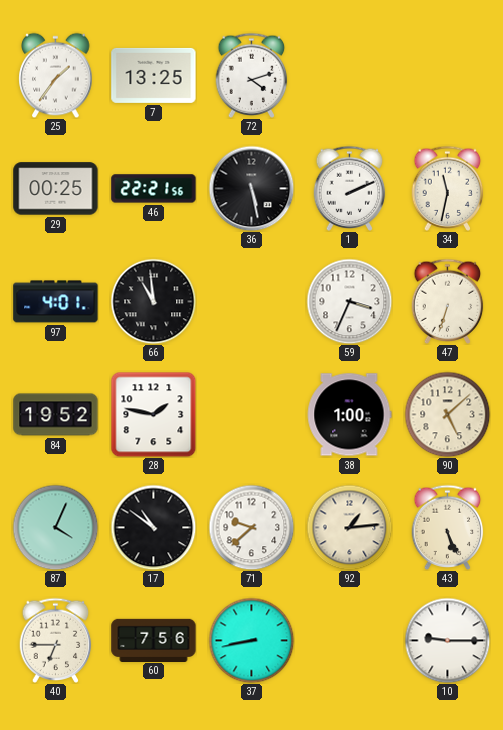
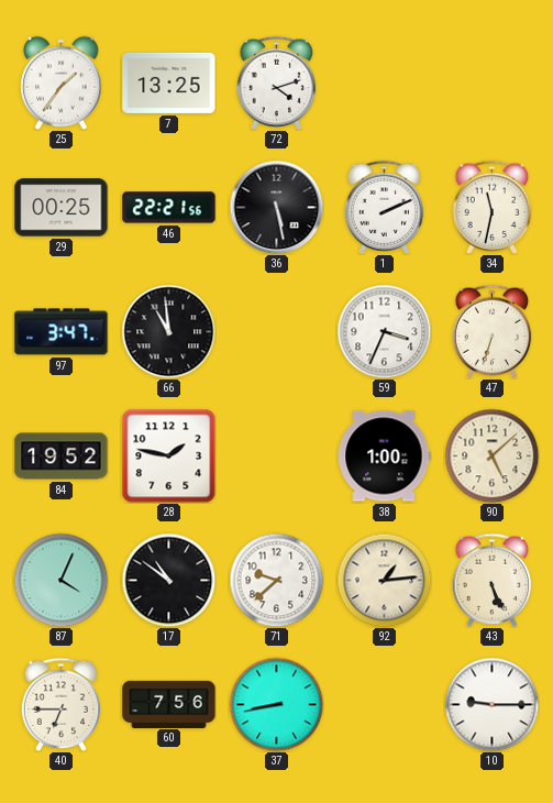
97: 4:01 -> 3:47 (62, 332)
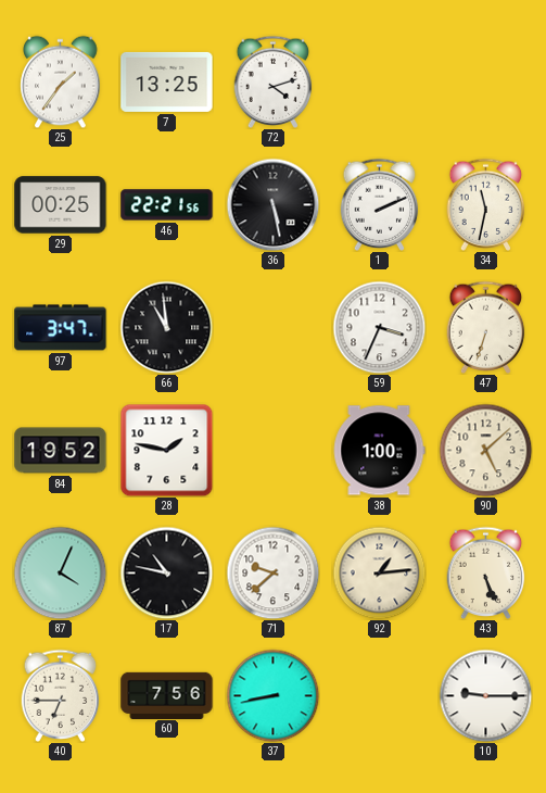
17: 10:51 -> 10:47 (166, 572)
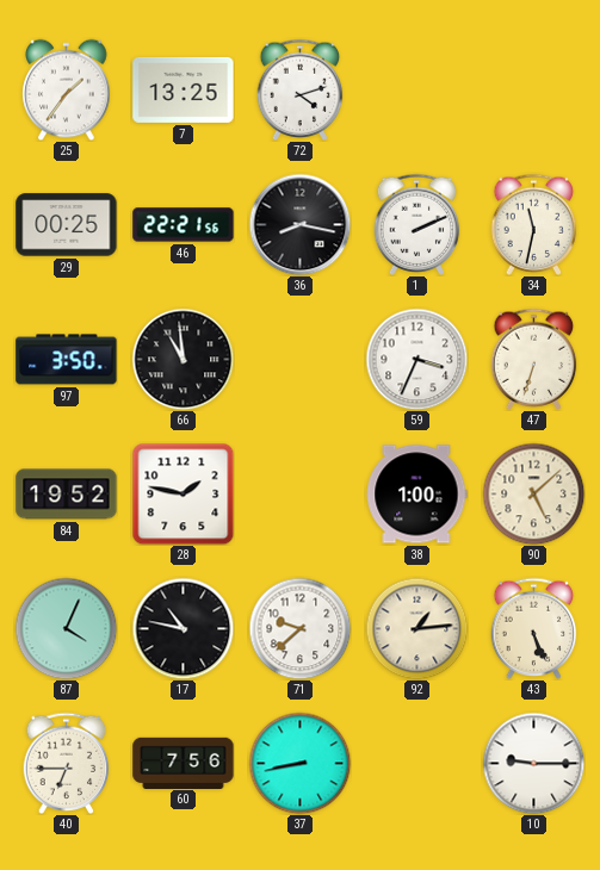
36: 5:28 -> 8:17 (299, 224)
97: 3:47 -> 3:50 (67, 360)
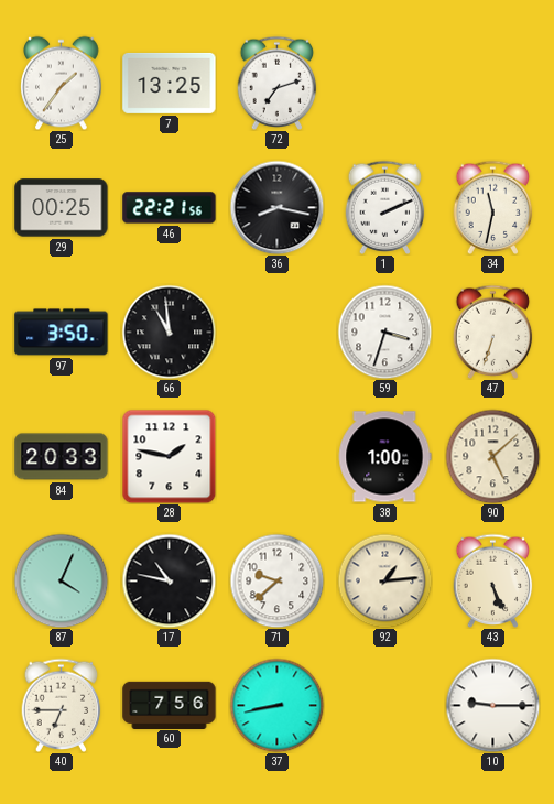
72: 4:12 -> 7:12 (278, 83)
59: 3:34 -> 3:33 (384, 332)
84: 19:52 -> 20:33 (62, 457)
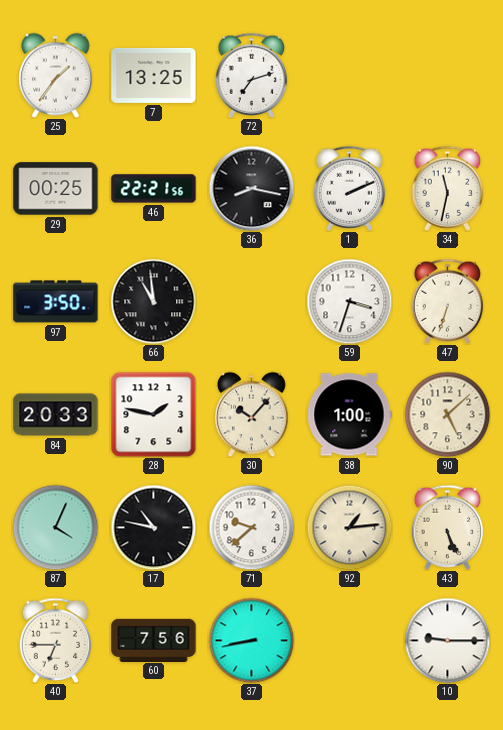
30: none -> 10:07 (252, 414)
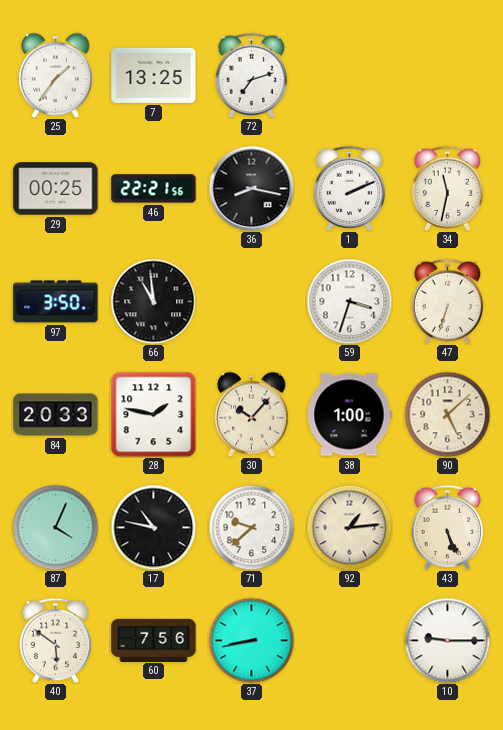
40: 6:45 -> 5:51 (56, 640)
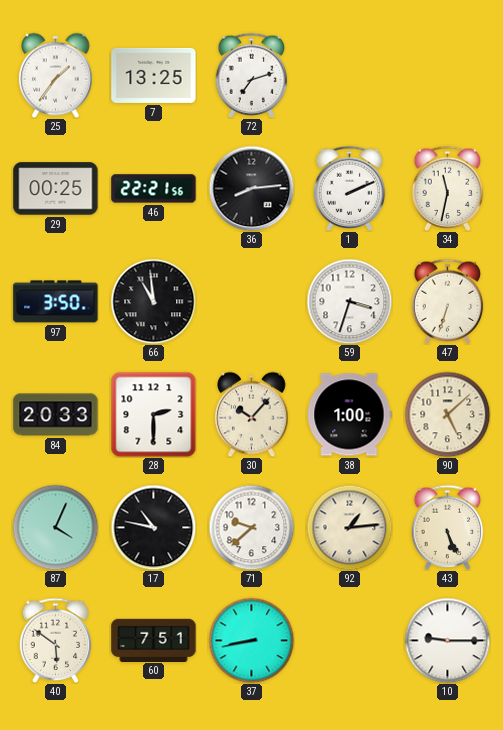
36: 8:17 -> 8:14 (251, 188)
28: 1:47 -> 2:30 (153, 414)
60: 7:56 -> 7:51 (154, 640)
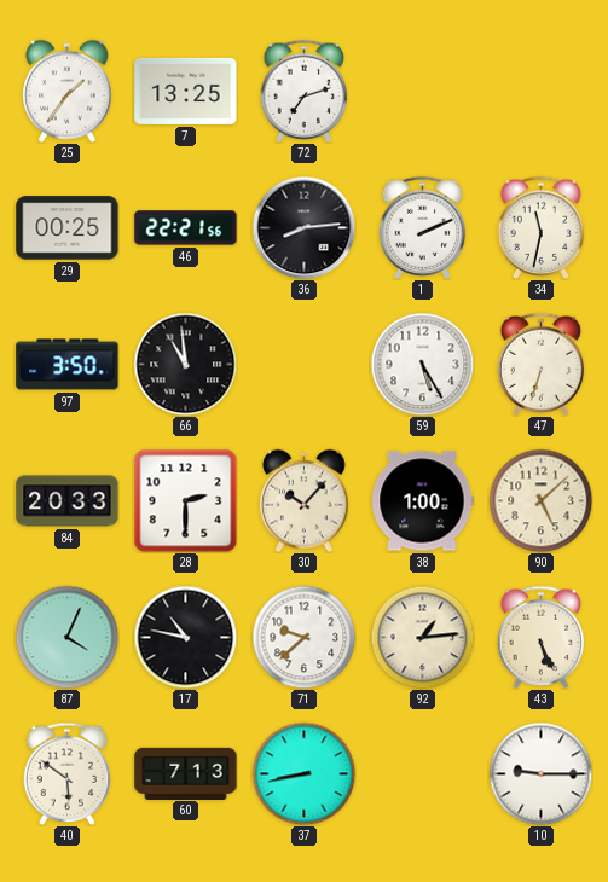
59: 3:33 -> 5:25 (422, 364)
60: 7:51 -> 7:13 (186, 773)
